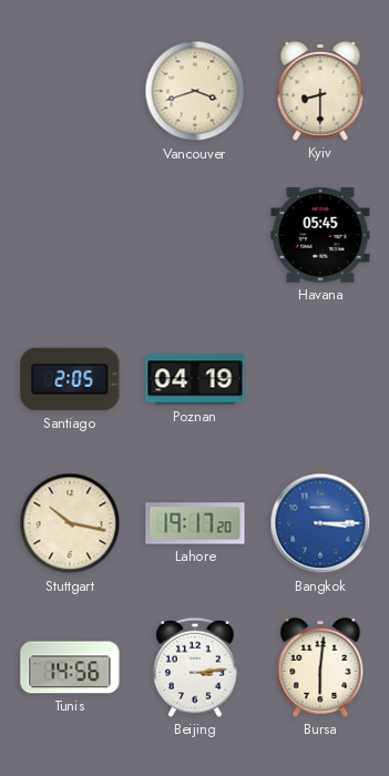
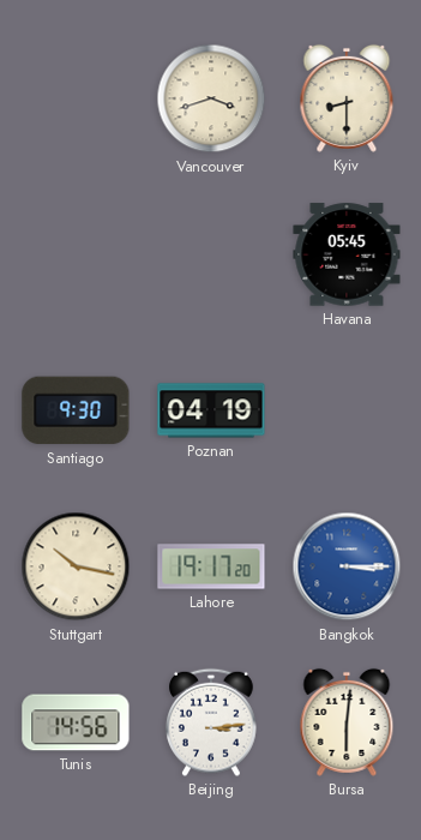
Santiago: 2:05 -> 9:30 (76, 410)
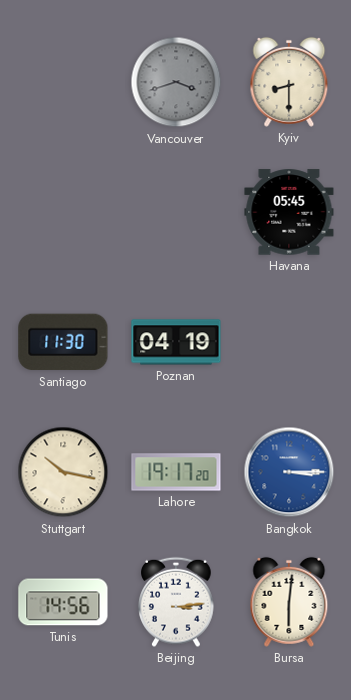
Vancouver dial: cream -> grey (176, 82)
Santiago: 9:30 -> 11:30 (63, 342)
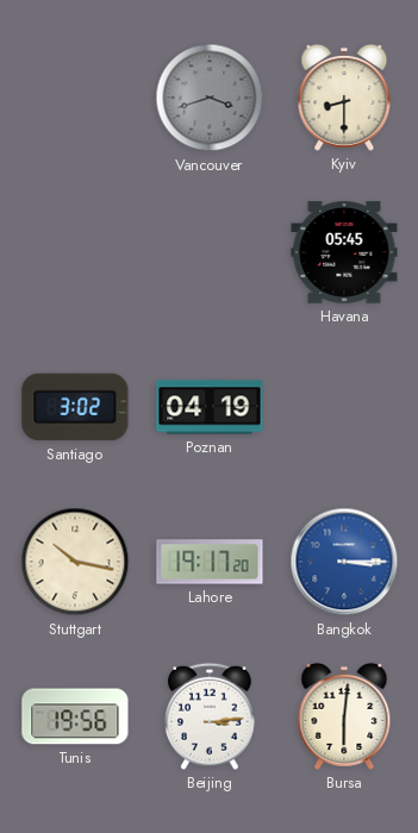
Santiago: 11:30 -> 3:02 (75, 407)
Tunis: 14:56 -> 19:56 (75, 716)
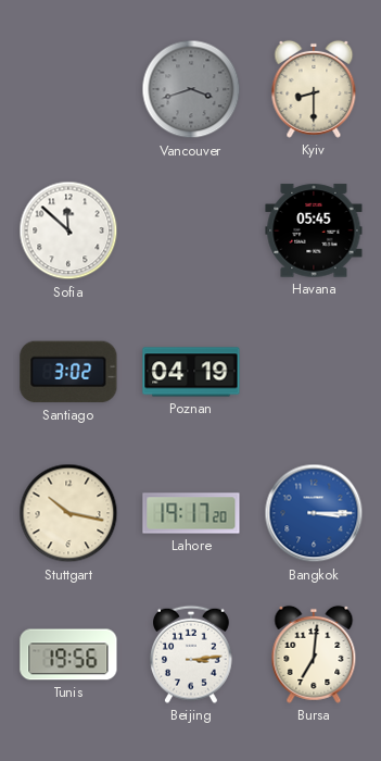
Sofia: none -> 11:52 (68, 230)
Bursa: 6:01 -> 7:01 (314, 654)
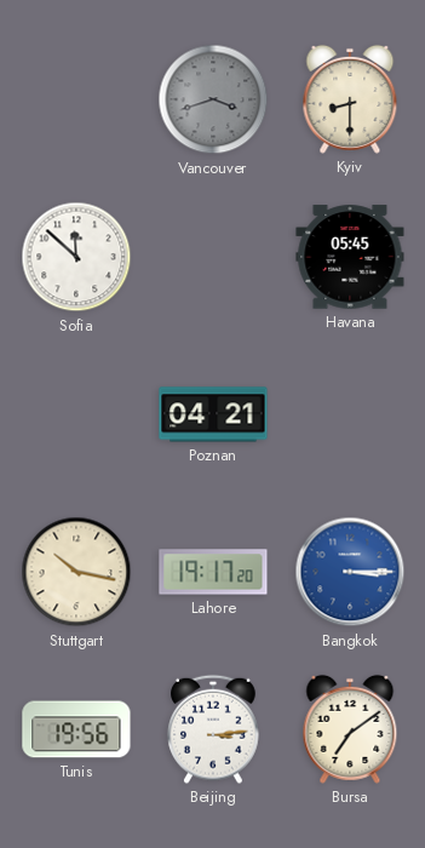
Santiago: 3:02 -> none (68, 372)
Poznan: 04:19 -> 04:21 (213, 414)
Bursa: 7:01 -> 7:09 (350, 729)
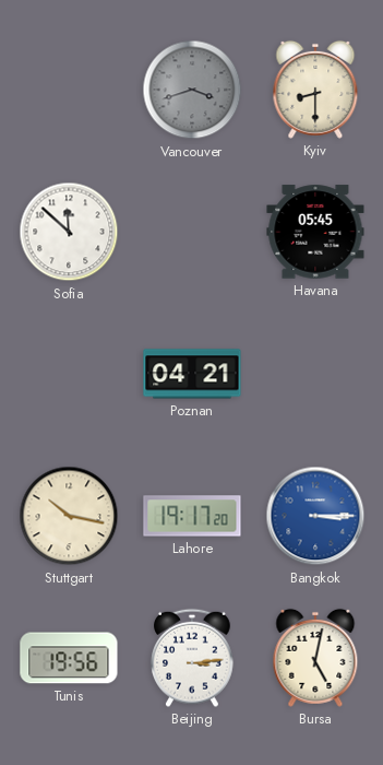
Bursa: 7:09 -> 5:02 (315, 658)
